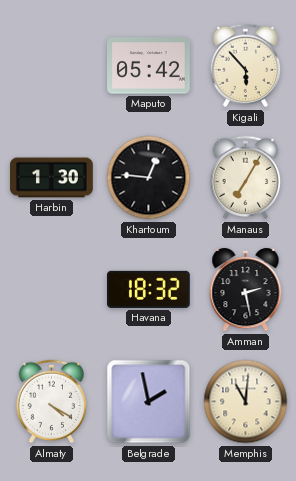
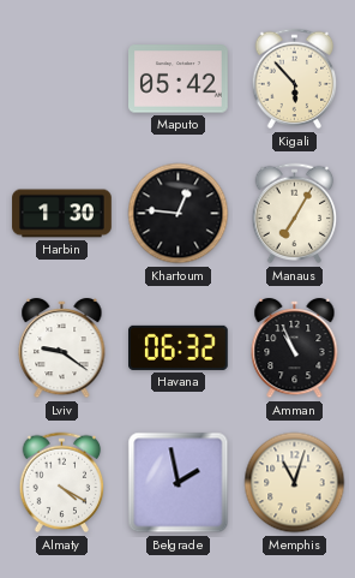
Lviv: none -> 9:21 (62, 348)
Havana: 18:32 -> 06:32 (179, 347)
Amman: 2:28 -> 10:56 (295, 348)
Memphis: 11:01 -> 11:03 (295, 483)
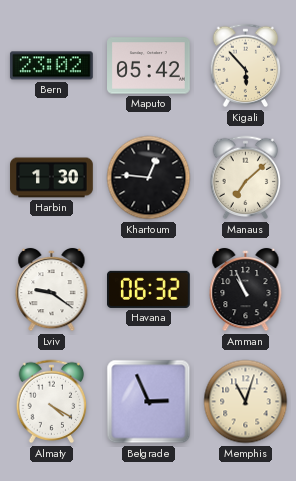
Bern: none -> 23:02 (51, 66)
Manaus: 7:05 -> 7:08 (246, 178)
Belgrade: 1:58 -> 2:56 (149, 402)
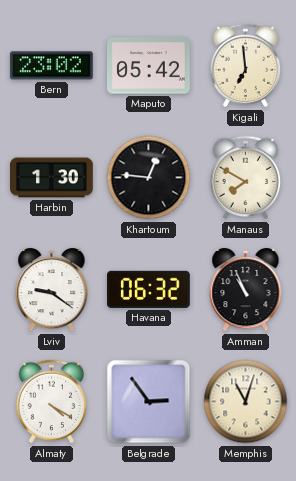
Kigali: 5:53 -> 6:59 (246, 66)
Manaus: 7:08 -> 7:50 (246, 178)
Belgrade: 2:56 -> 2:54 (149, 402)
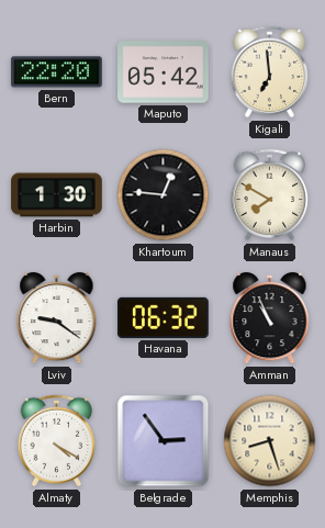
Bern: 23:02 -> 22:20 (56, 72)
Memphis: 11:03 -> 8:27 (270, 441)
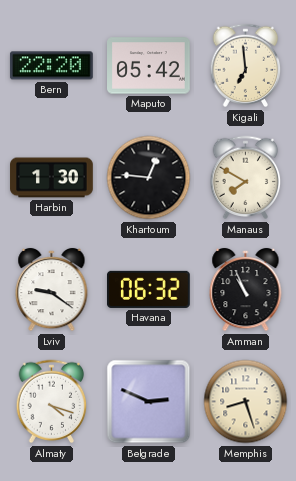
Almaty: 4:20 -> 4:18 (52, 402)
Belgrade: 2:54 -> 2:49 (149, 402)
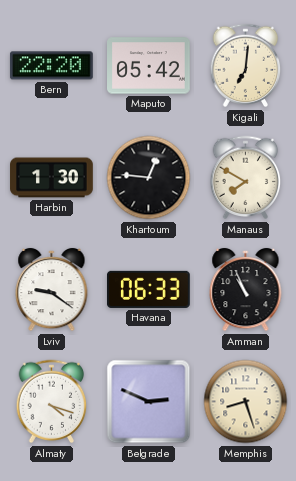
Kigali: 6:59 -> 7:01 (246, 66)
Havana: 06:32 -> 06:33 (149, 289)
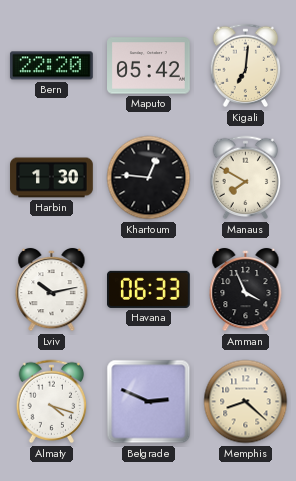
Lviv: 9:21 -> 10:13 (52, 290)
Amman: 10:56 -> 3:56 (246, 290)
Memphis: 8:27 -> 8:22 (246, 402)
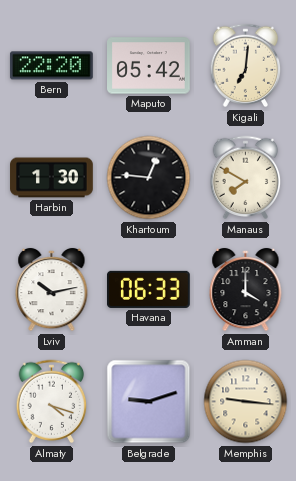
Amman: 3:56 -> 4:00 (246, 290)
Belgrade: 2:49 -> 9:12 (149, 402)
Memphis: 8:22 -> 9:16 (246, 402)
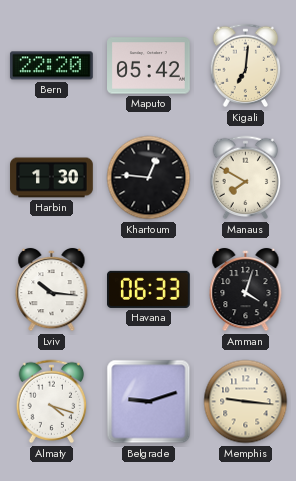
Lviv: 10:13 -> 10:16 (52, 290)
Amman: 4:00 -> 4:03 (246, 290)
